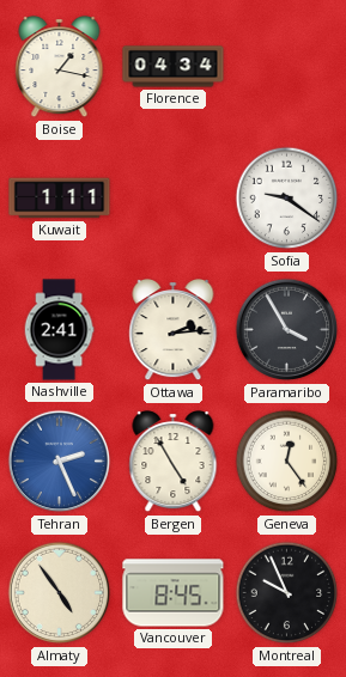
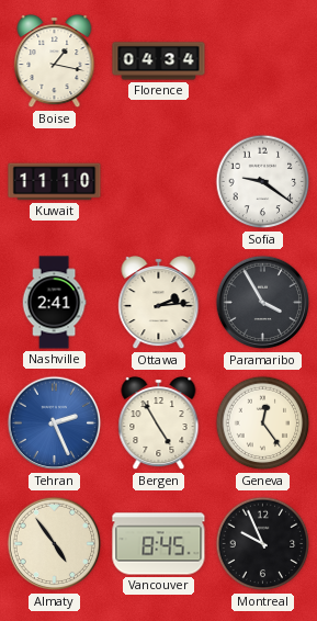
Kuwait: 1:11 -> 11:10 (55, 182)
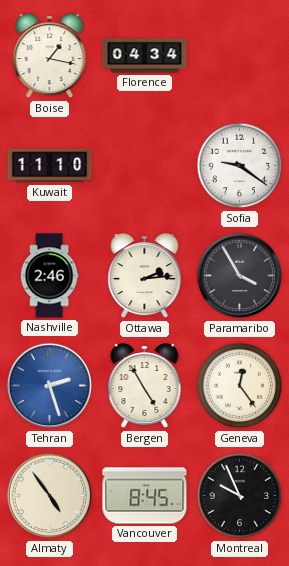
Nashville: 2:41 -> 2:46 (49, 276)
Tehran: 2:26 -> 2:27 (50, 386)
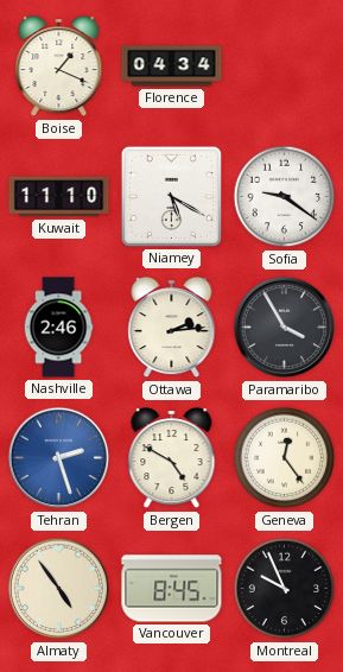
Boise: 1:17 -> 1:19 (59, 68)
Niamey: none -> 5:20 (171, 196)
Bergen: 4:55 -> 4:50 (172, 459)
